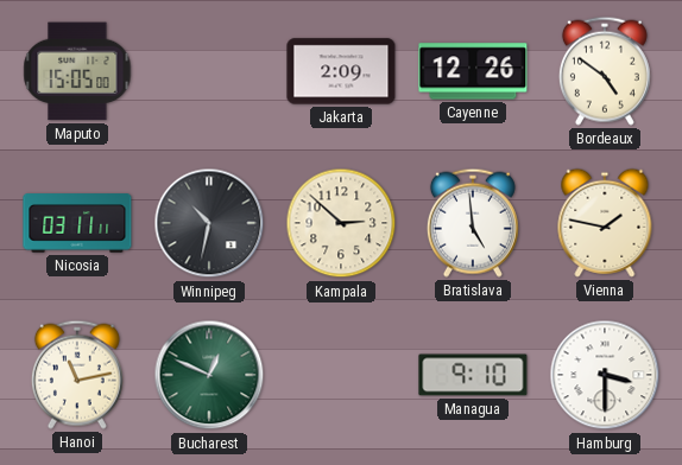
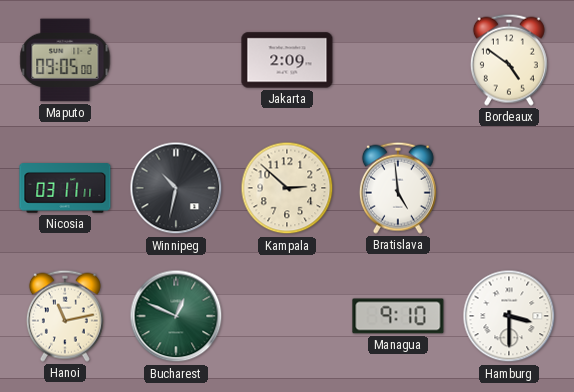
Maputo: 15:05 -> 09:05 (65, 60)
Cayenne: 12:26 -> none (473, 71)
Vienna: 1:47 -> none (605, 223)
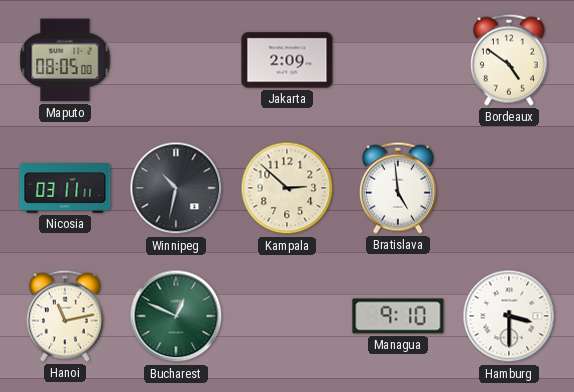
Maputo: 09:05 -> 08:05 (65, 60)
